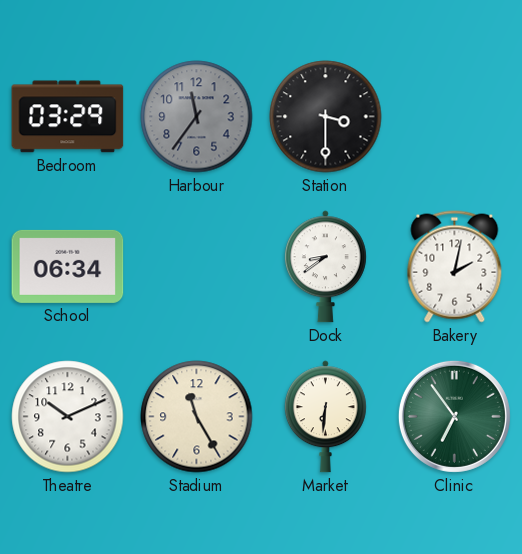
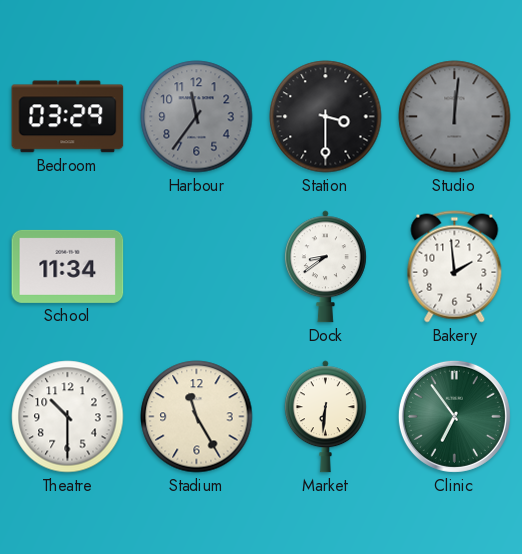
Studio: none -> 12:01 (455, 117)
School: 06:34 -> 11:34 (68, 266)
Bakery: 2:02 -> 1:59 (455, 267)
Theatre: 10:11 -> 10:30 (68, 417)
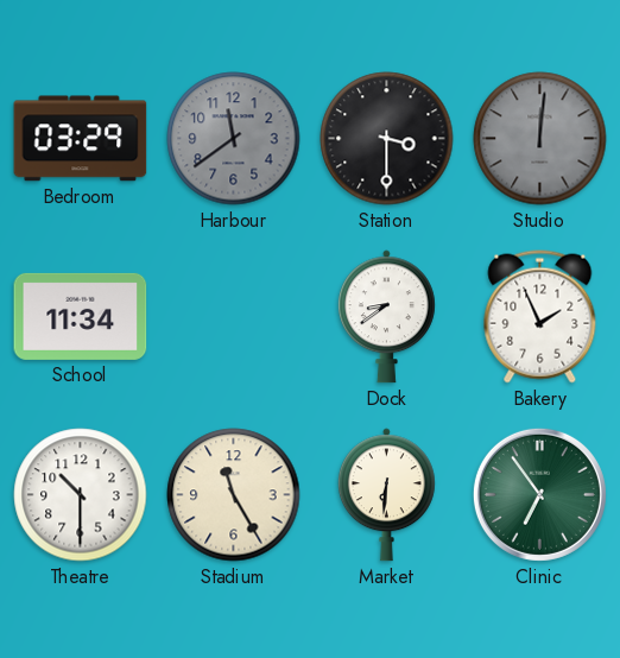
Harbour: 11:36 -> 11:39 (234, 139)
Bakery: 1:59 -> 1:56 (540, 317)
